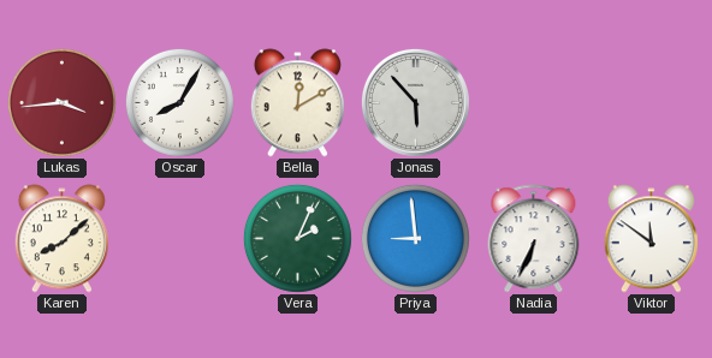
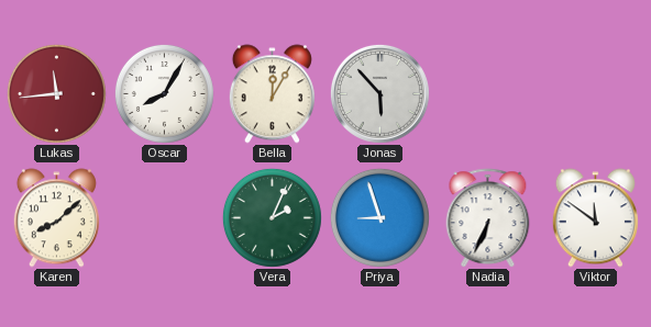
Lukas: 3:44 -> 11:44 (56, 93)
Bella: 12:10 -> 12:05 (272, 94)
Priya: 8:59 -> 8:57 (379, 217)
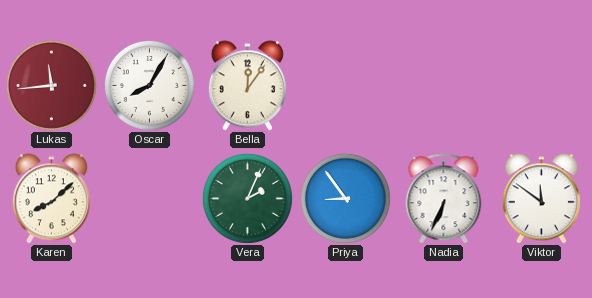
Bella: 12:05 -> 12:06 (247, 86)
Jonas: 5:53 -> none (379, 93)
Priya: 8:57 -> 8:54 (345, 198)
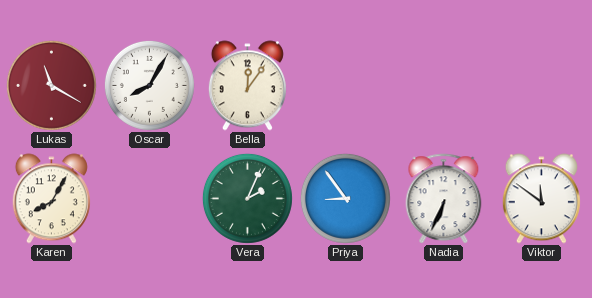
Lukas: 11:44 -> 11:20 (51, 85)
Karen: 8:08 -> 8:05 (51, 199)
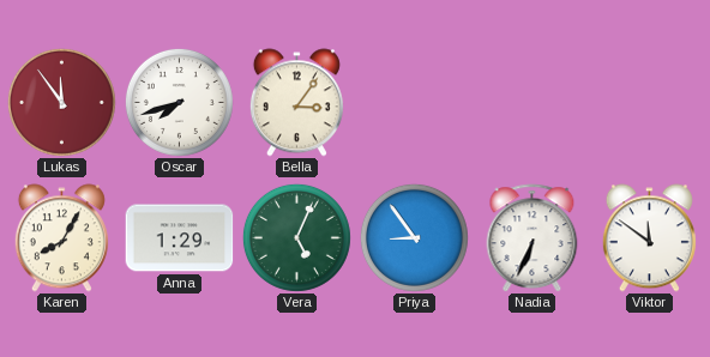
Lukas: 11:20 -> 11:54 (61, 102)
Oscar: 8:05 -> 7:42 (179, 102)
Bella: 12:06 -> 3:06 (296, 103)
Anna: none -> 1:29 (180, 238)
Vera: 2:04 -> 5:04 (296, 237)
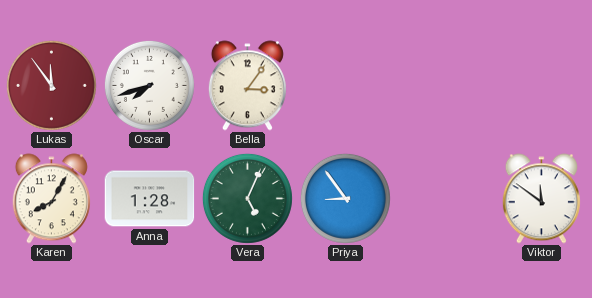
Anna: 1:29 -> 1:28 (150, 199)
Nadia: 6:34 -> none (532, 238)
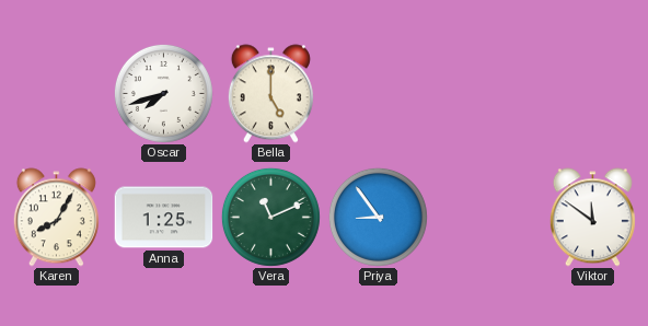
Lukas: 11:54 -> none (51, 85)
Bella: 3:06 -> 5:00 (270, 94)
Anna: 1:28 -> 1:25 (164, 218)
Vera: 5:04 -> 11:11 (270, 217)
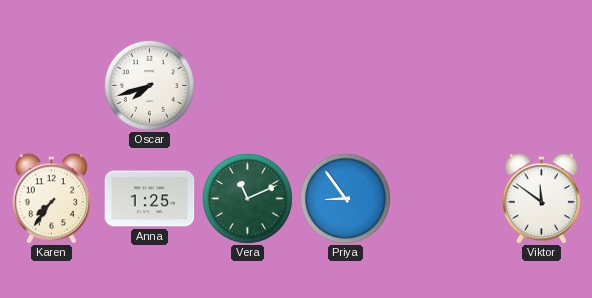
Bella: 5:00 -> none (270, 94)
Karen: 8:05 -> 7:36 (51, 199)
